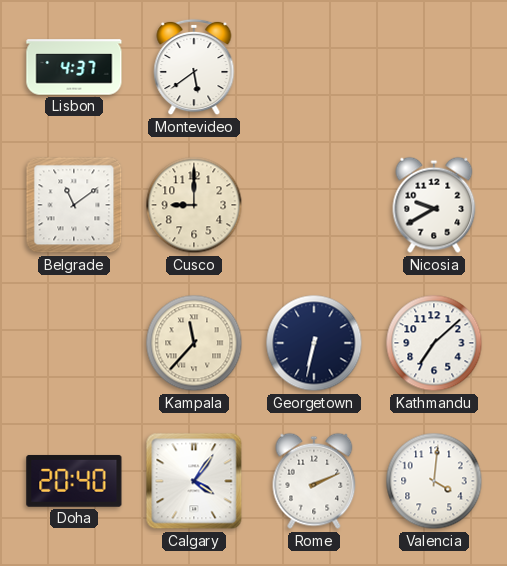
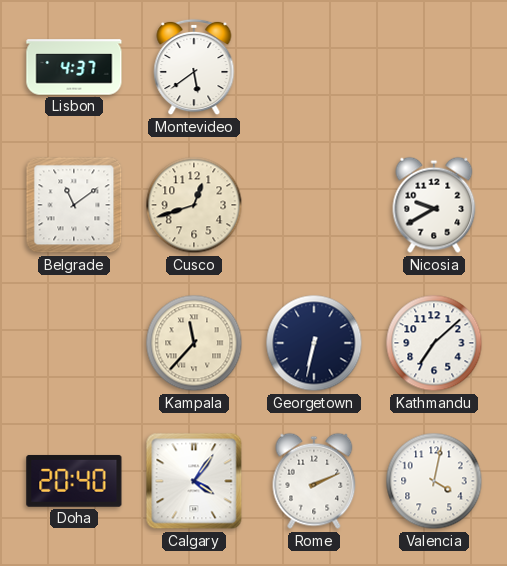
Cusco: 9:00 -> 12:42 (194, 205)
Valencia: 4:01 -> 4:02 (434, 481)
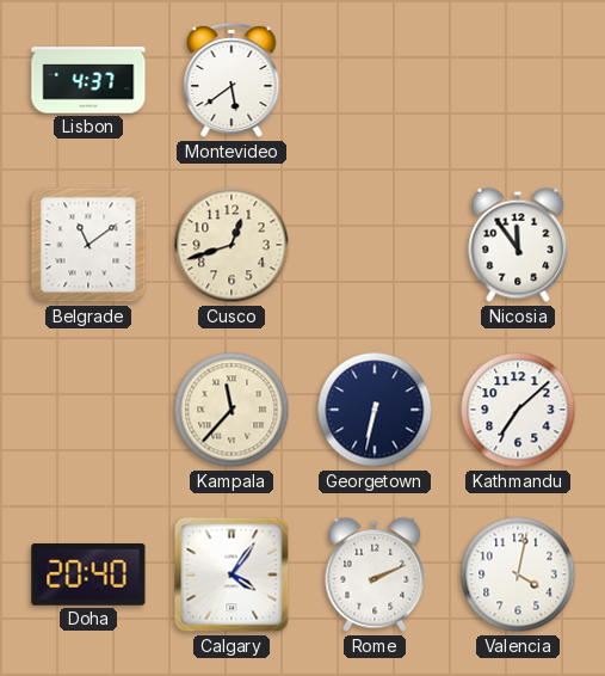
Nicosia: 9:40 -> 11:54 (518, 245)
